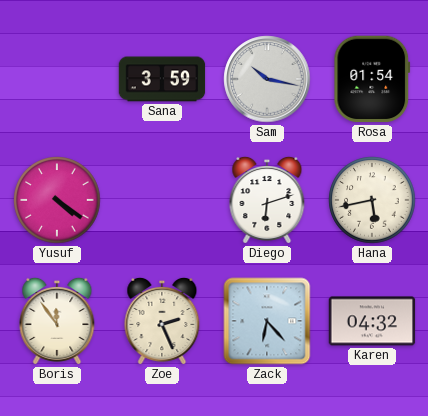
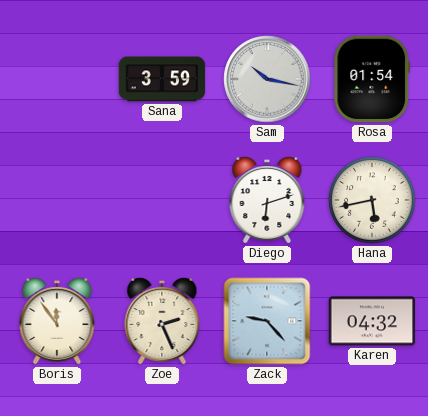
Yusuf: 4:21 -> none (57, 200)
Zack: 6:23 -> 9:23 (267, 321)
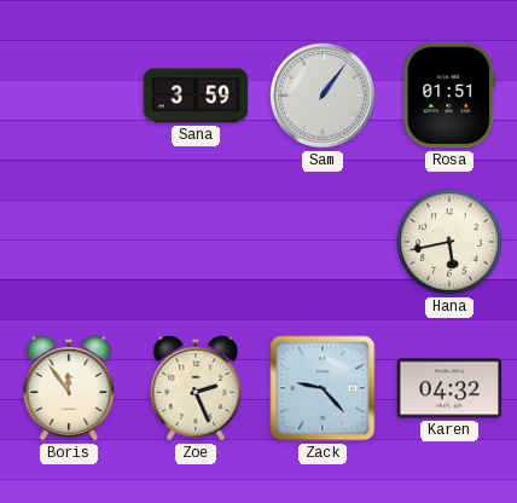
Sam: 10:17 -> 1:06 (323, 96)
Rosa: 01:54 -> 01:51 (449, 96)
Diego: 6:12 -> none (267, 200)
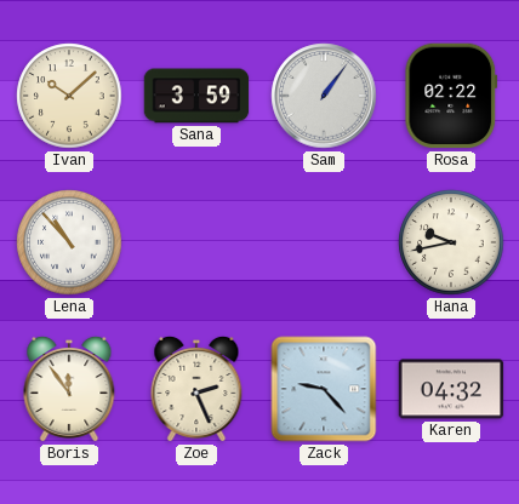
Ivan: none -> 10:08 (69, 96)
Rosa: 01:51 -> 02:22 (451, 96)
Lena: none -> 10:53 (69, 242)
Hana: 5:43 -> 9:43 (451, 242)
